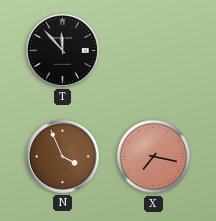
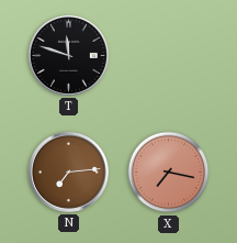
T: 11:53 -> 11:48 (68, 55)
N: 3:56 -> 7:14 (68, 172)
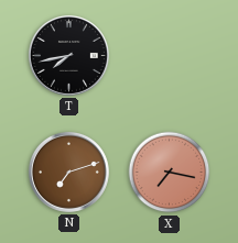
T: 11:48 -> 7:43 (68, 55)
N: 7:14 -> 7:12 (68, 172)
